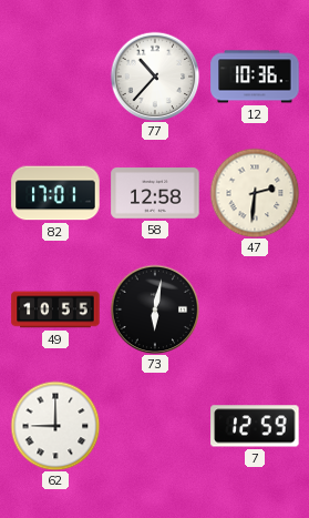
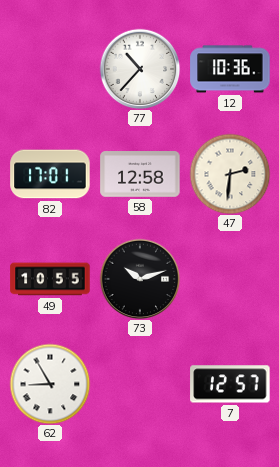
73: 6:02 -> 10:12 (140, 279)
62: 9:00 -> 8:55 (50, 384)
7: 12:59 -> 12:57 (230, 384)
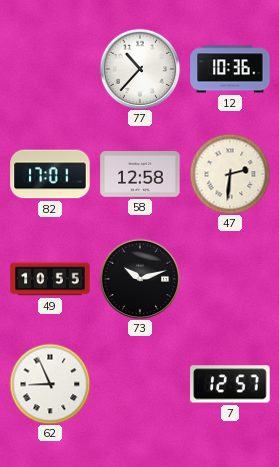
62: 8:55 -> 8:56 (50, 384)
